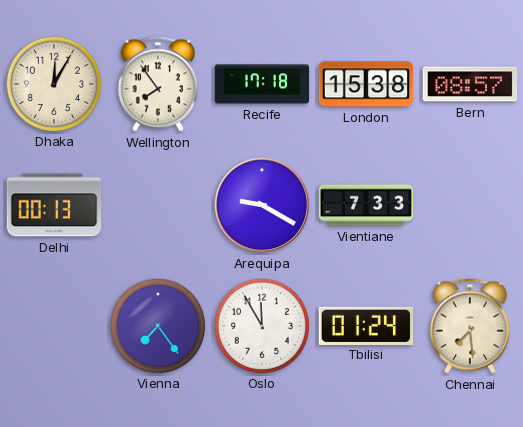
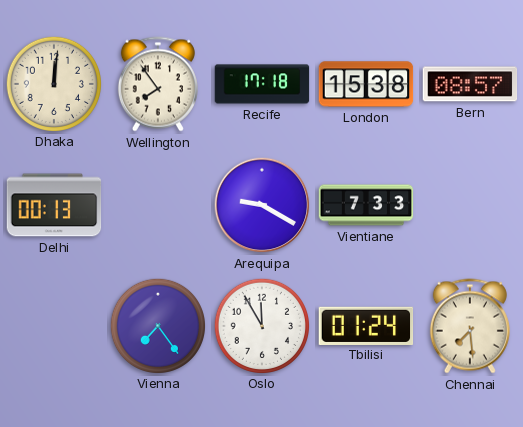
Dhaka: 12:05 -> 12:01 (53, 83)
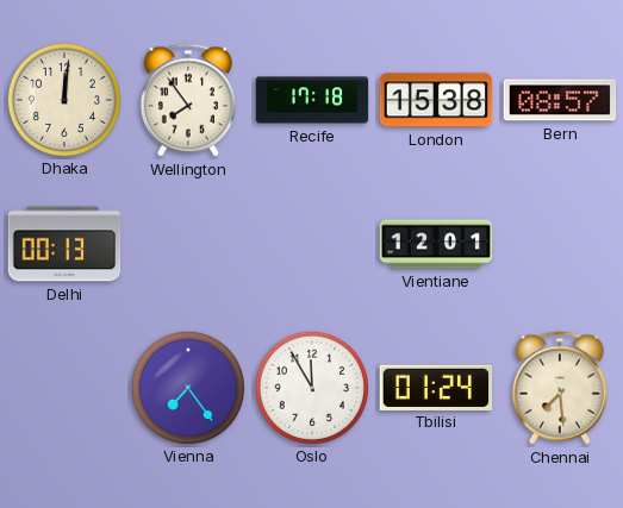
Arequipa: 9:20 -> none (262, 205)
Vientiane: 7:33 -> 12:01 (436, 244)
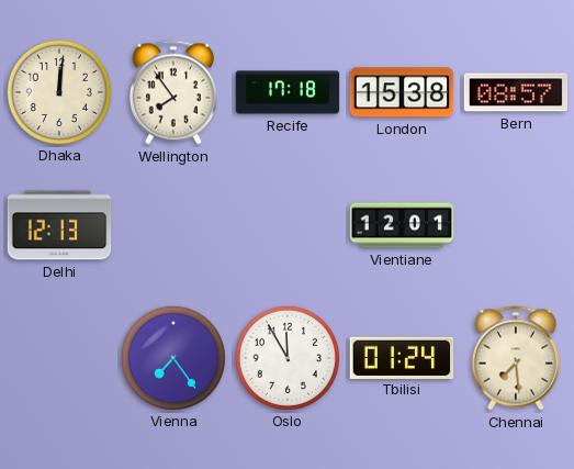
Delhi: 00:13 -> 12:13 (59, 225)
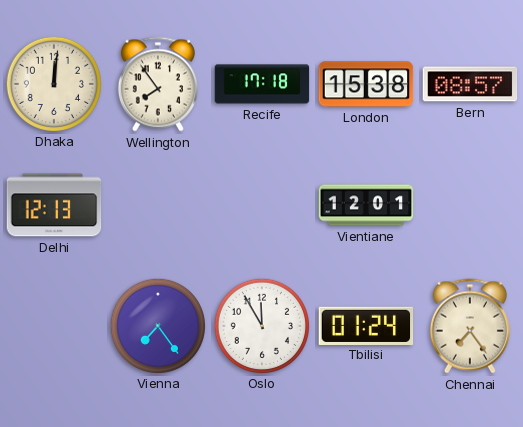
Chennai: 7:29 -> 7:24 (470, 326)
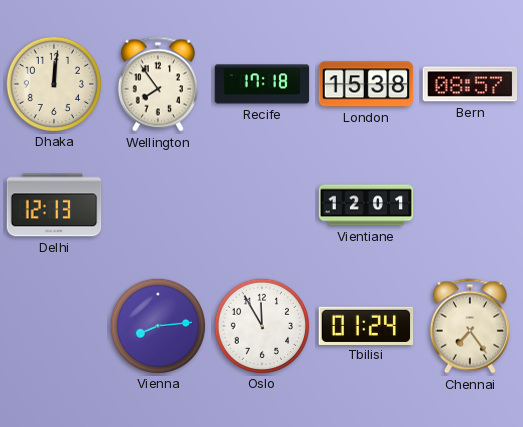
Vienna: 7:24 -> 8:14 (157, 325)
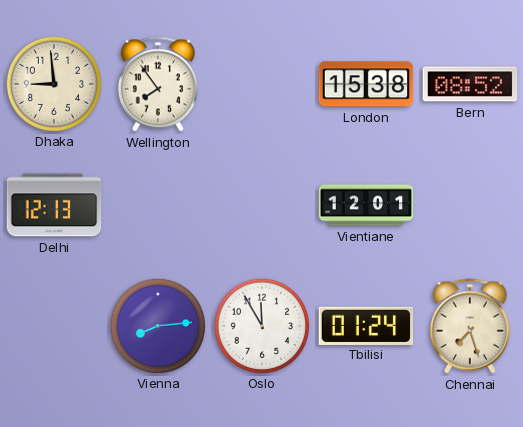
Dhaka: 12:01 -> 8:59 (53, 83)
Recife: 17:18 -> none (262, 84)
Bern: 08:57 -> 08:52 (470, 84)
Chennai: 7:24 -> 7:27 (470, 326)
